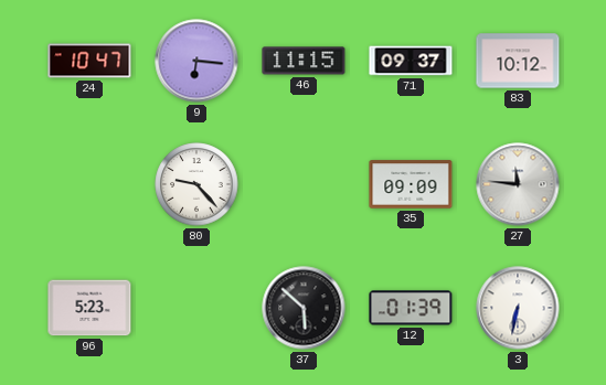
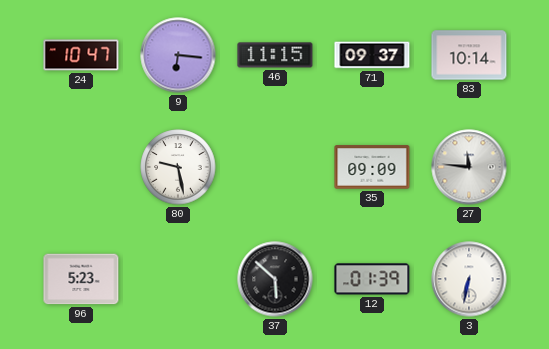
83: 10:12 -> 10:14 (469, 55)
80: 9:23 -> 9:28 (178, 167)
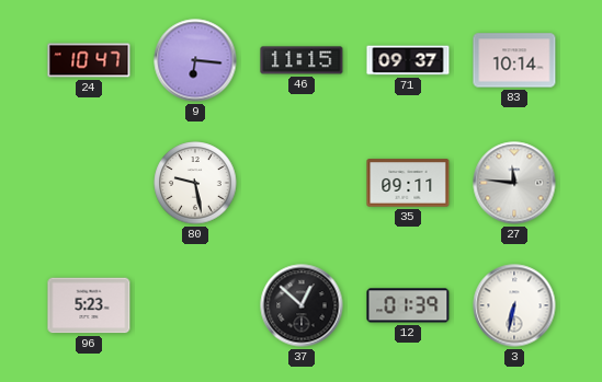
35: 09:09 -> 09:11 (408, 183)
37: 5:52 -> 12:52 (302, 305)
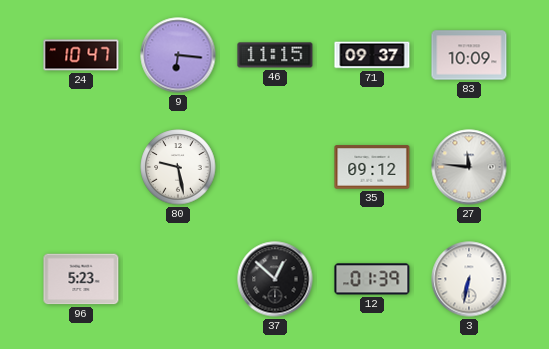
83: 10:14 -> 10:09 (469, 55)
35: 09:11 -> 09:12 (372, 167)
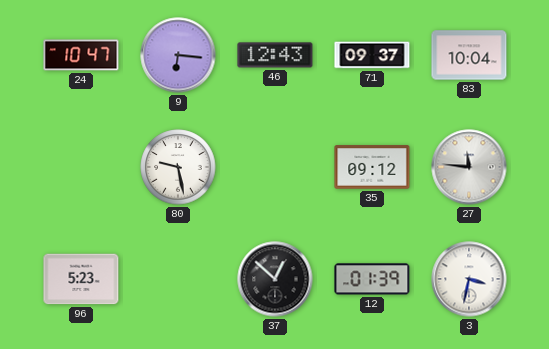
46: 11:15 -> 12:43 (275, 55)
83: 10:09 -> 10:04 (469, 55)
3: 6:32 -> 3:32 (469, 279)
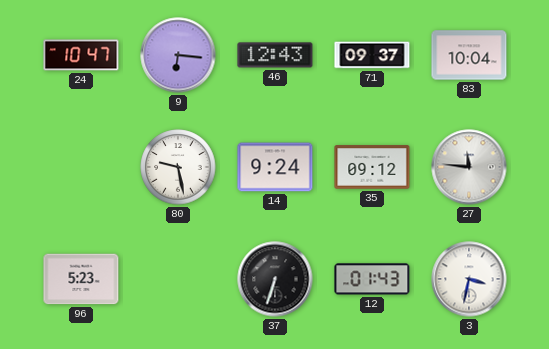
14: none -> 9:24 (275, 167)
37: 12:52 -> 6:33 (275, 279)
12: 01:39 -> 01:43 (372, 279)
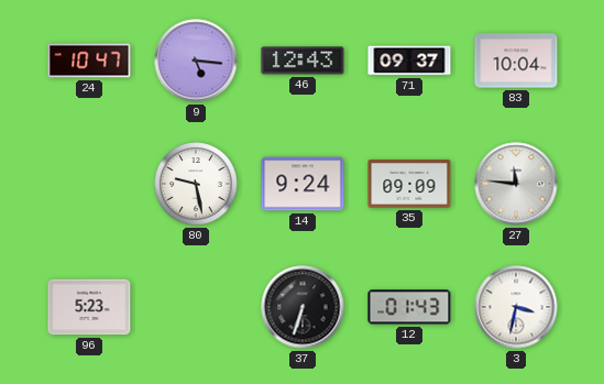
9: 6:16 -> 5:16 (196, 61)
35: 09:12 -> 09:09 (409, 184)
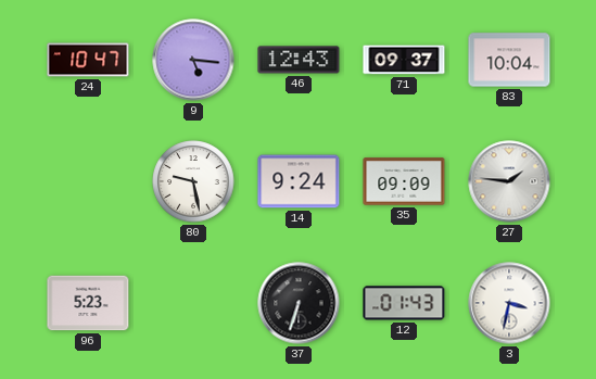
27: 11:46 -> 1:46 (509, 181)
